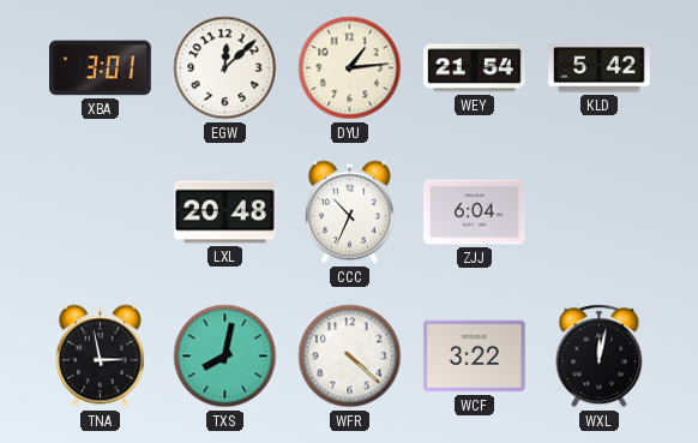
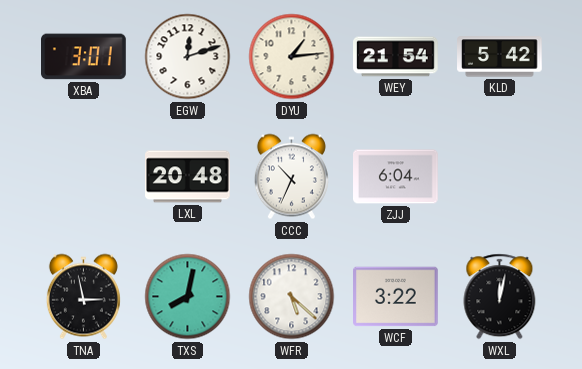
EGW: 12:08 -> 12:12 (188, 57)
WFR: 4:22 -> 5:22 (292, 297)
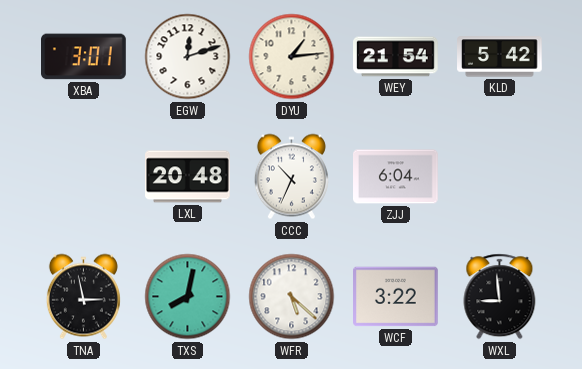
WXL: 12:02 -> 8:59 (500, 297)
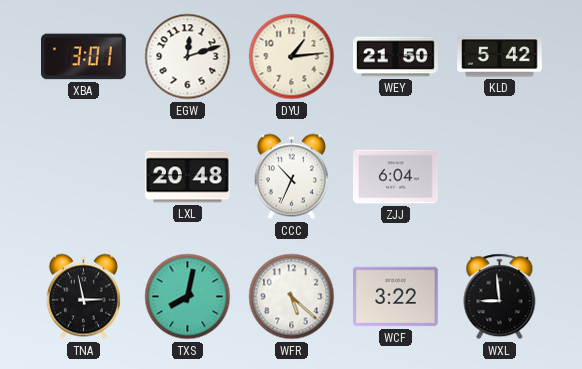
WEY: 21:54 -> 21:50 (396, 57)
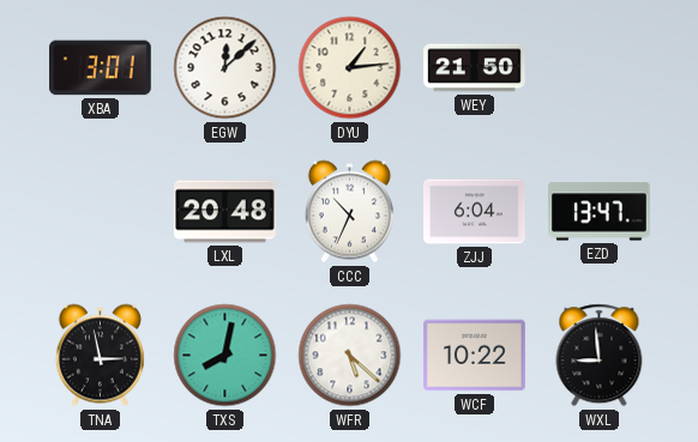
EGW: 12:12 -> 12:08 (225, 68)
KLD: 5:42 -> none (500, 57)
EZD: none -> 13:47 (600, 212)
WCF: 3:22 -> 10:22 (475, 356)
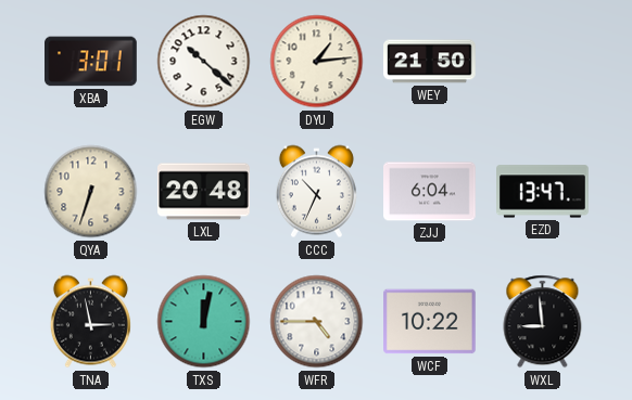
EGW: 12:08 -> 10:22 (204, 62)
QYA: none -> 6:33 (91, 192)
TXS: 8:02 -> 12:02 (204, 322)
WFR: 5:22 -> 4:45 (317, 322)
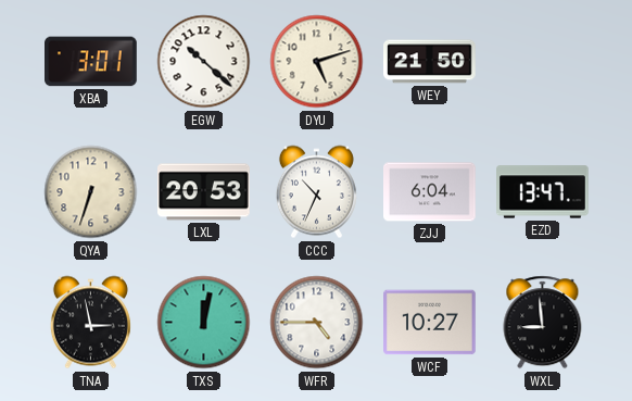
DYU: 1:14 -> 5:12 (317, 62)
LXL: 20:48 -> 20:53 (204, 192)
WCF: 10:22 -> 10:27 (430, 323)
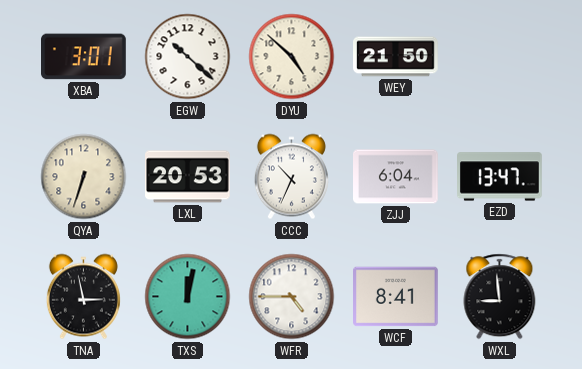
DYU: 5:12 -> 4:52 (292, 57)
WCF: 10:27 -> 8:41 (396, 297)
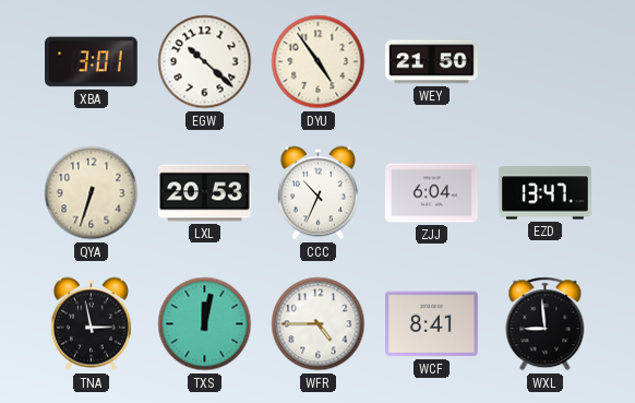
DYU: 4:52 -> 4:54 (319, 62)
